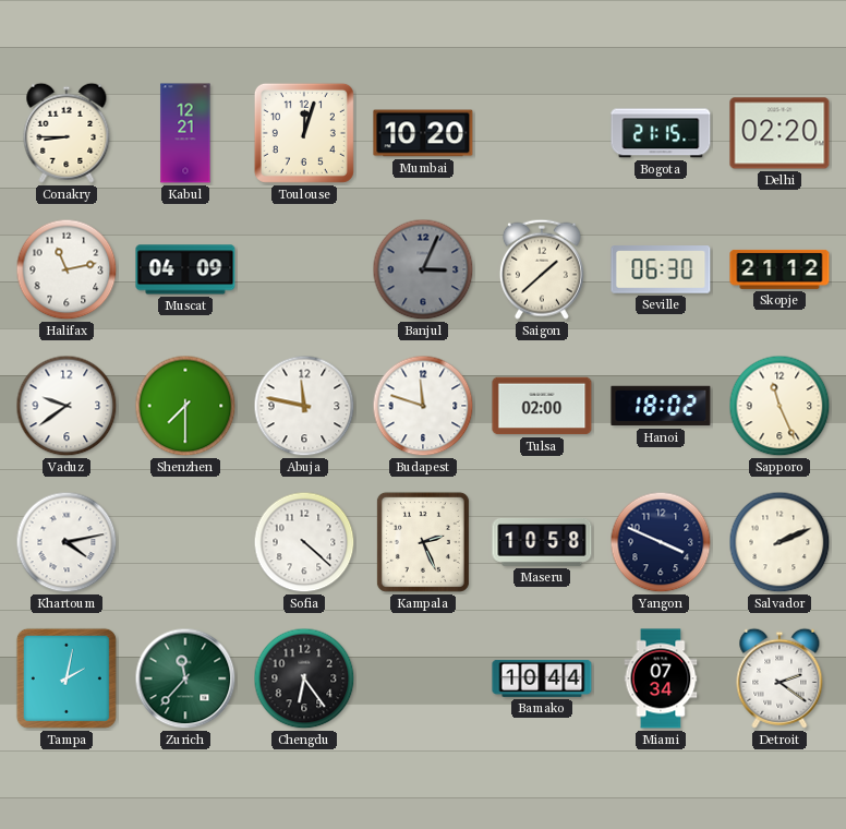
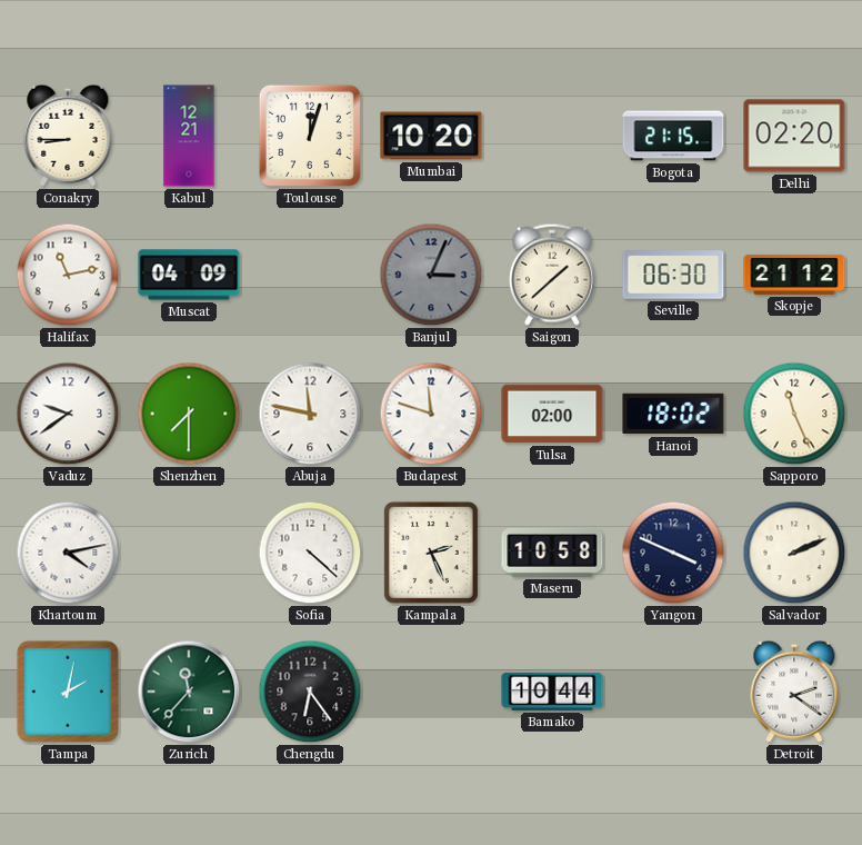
Miami: 07:34 -> none (661, 678)
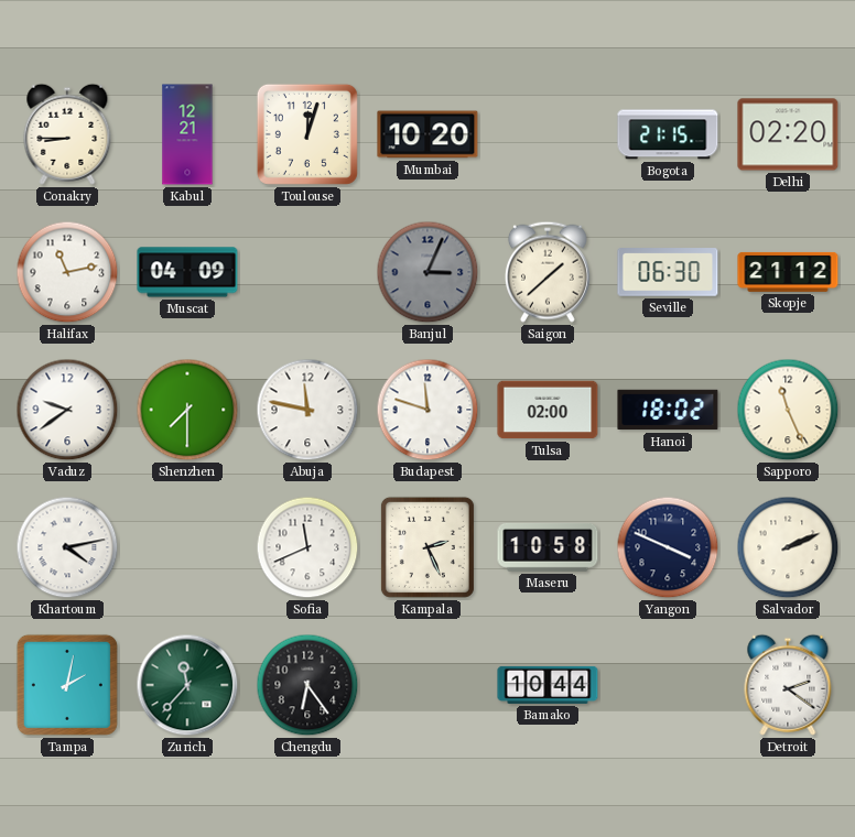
Sofia: 4:22 -> 11:41 (307, 547)
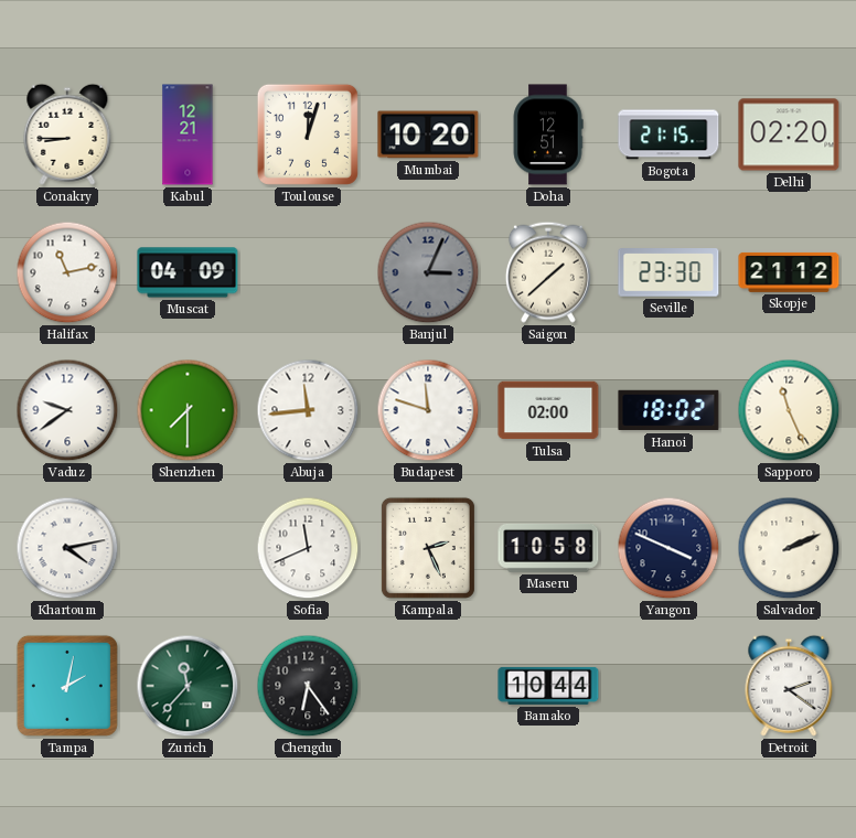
Doha: none -> 12:51 (548, 135)
Seville: 06:30 -> 23:30 (668, 272)
Abuja: 11:47 -> 11:44 (308, 410)
